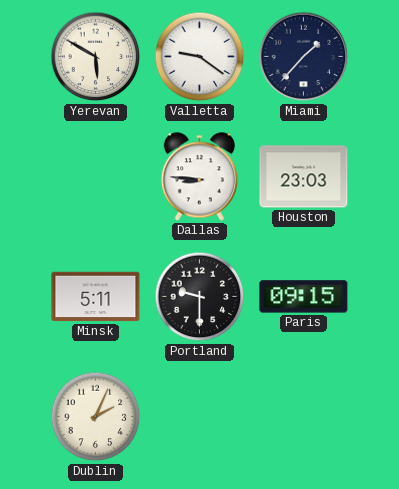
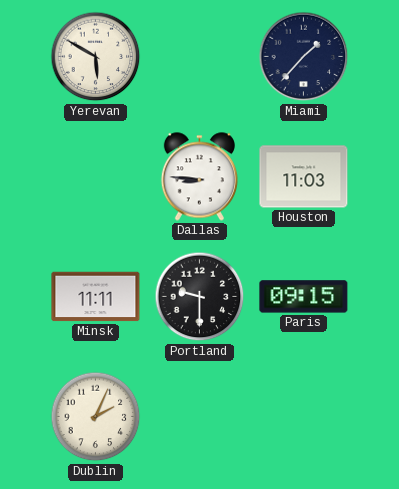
Valletta: 9:21 -> none (200, 57)
Houston: 23:03 -> 11:03 (304, 177)
Minsk: 5:11 -> 11:11 (96, 297)
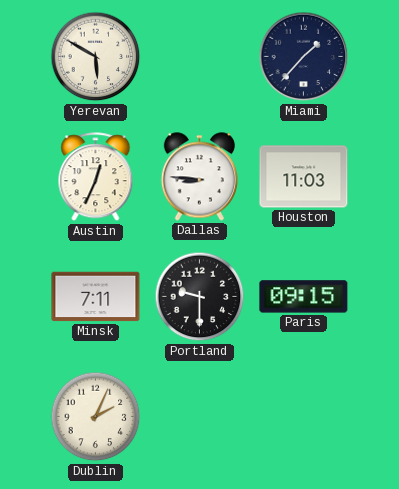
Austin: none -> 12:34 (96, 177)
Minsk: 11:11 -> 7:11 (96, 297)
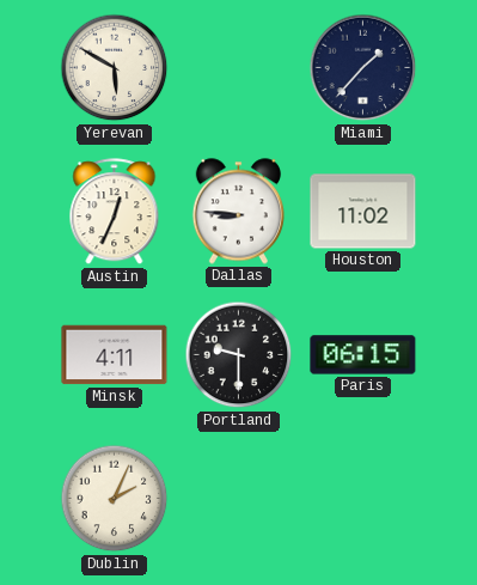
Houston: 11:03 -> 11:02 (363, 212)
Minsk: 7:11 -> 4:11 (115, 355)
Paris: 09:15 -> 06:15 (363, 355)
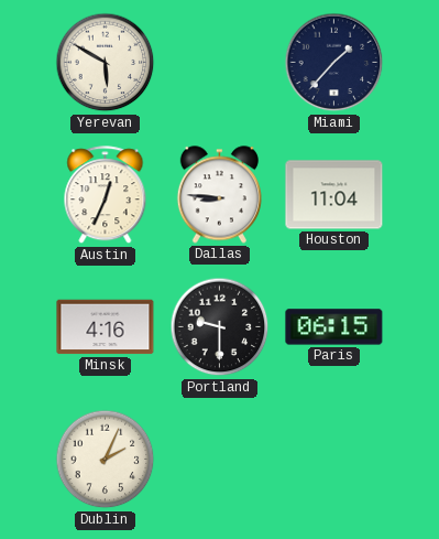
Houston: 11:02 -> 11:04 (334, 195)
Minsk: 4:11 -> 4:16 (106, 327)
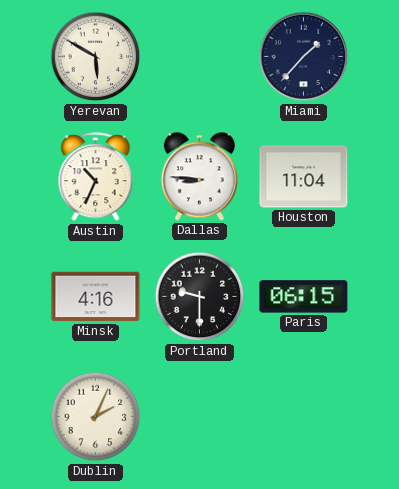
Austin: 12:34 -> 10:34 (96, 177)
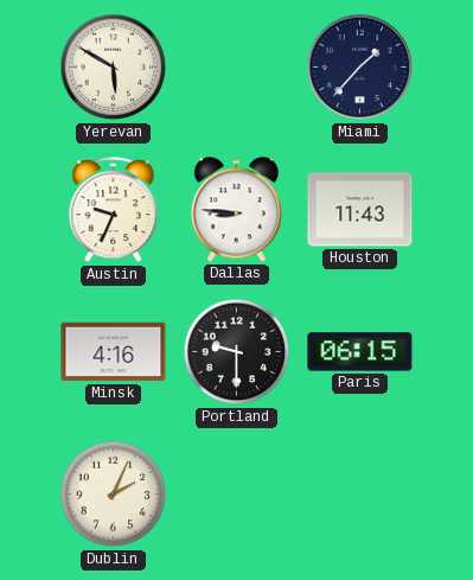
Austin: 10:34 -> 9:34 (114, 210)
Houston: 11:04 -> 11:43 (360, 210)
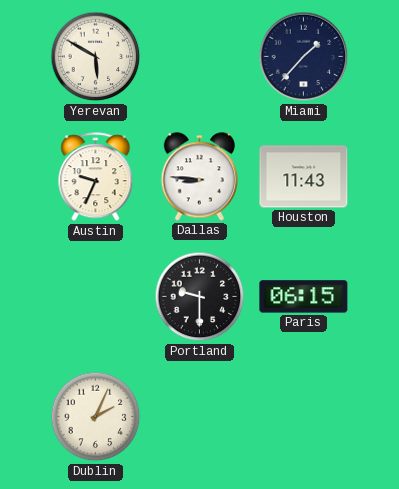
Minsk: 4:16 -> none (114, 352)
